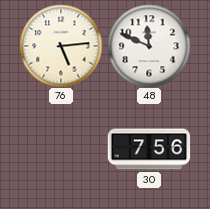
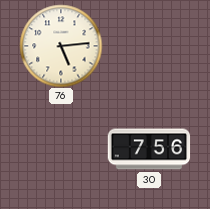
48: 11:49 -> none (149, 46)
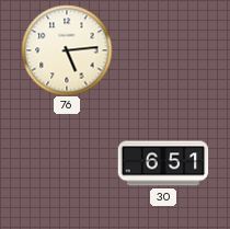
30: 7:56 -> 6:51 (163, 163)
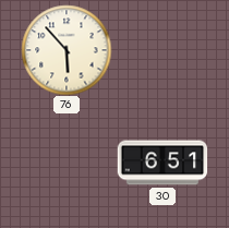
76: 5:14 -> 5:53 (67, 50)
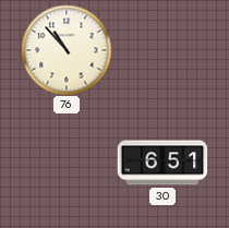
76: 5:53 -> 10:53 (67, 50)
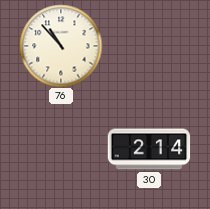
30: 6:51 -> 2:14 (149, 149)
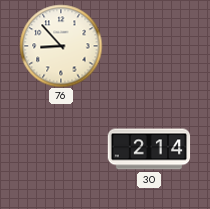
76: 10:53 -> 8:53 (61, 46)
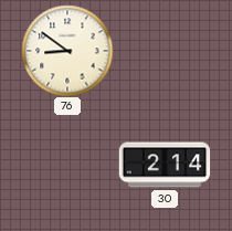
76: 8:53 -> 8:51 (67, 51)
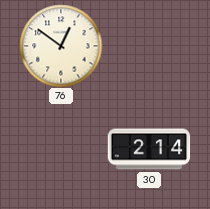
76: 8:51 -> 12:51 (61, 46)
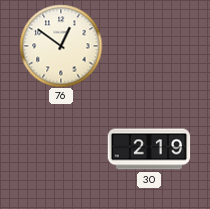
30: 2:14 -> 2:19 (149, 149)
